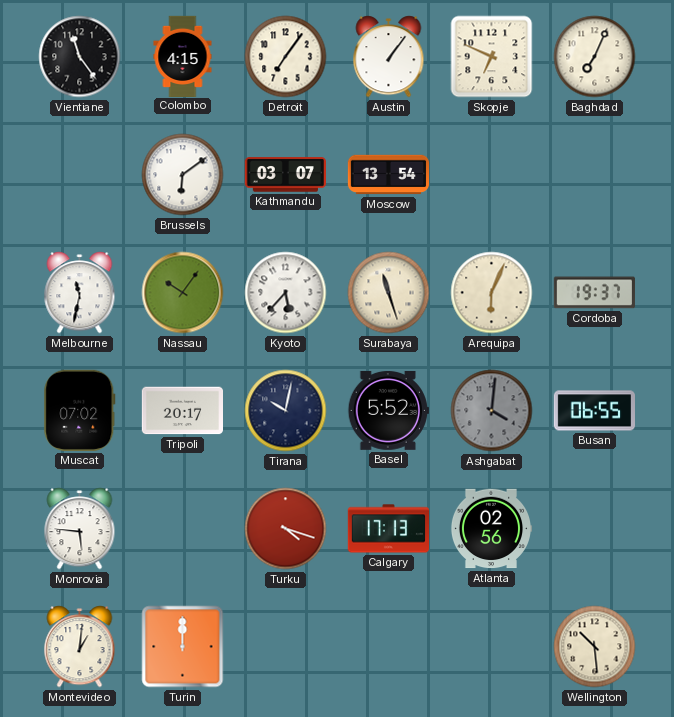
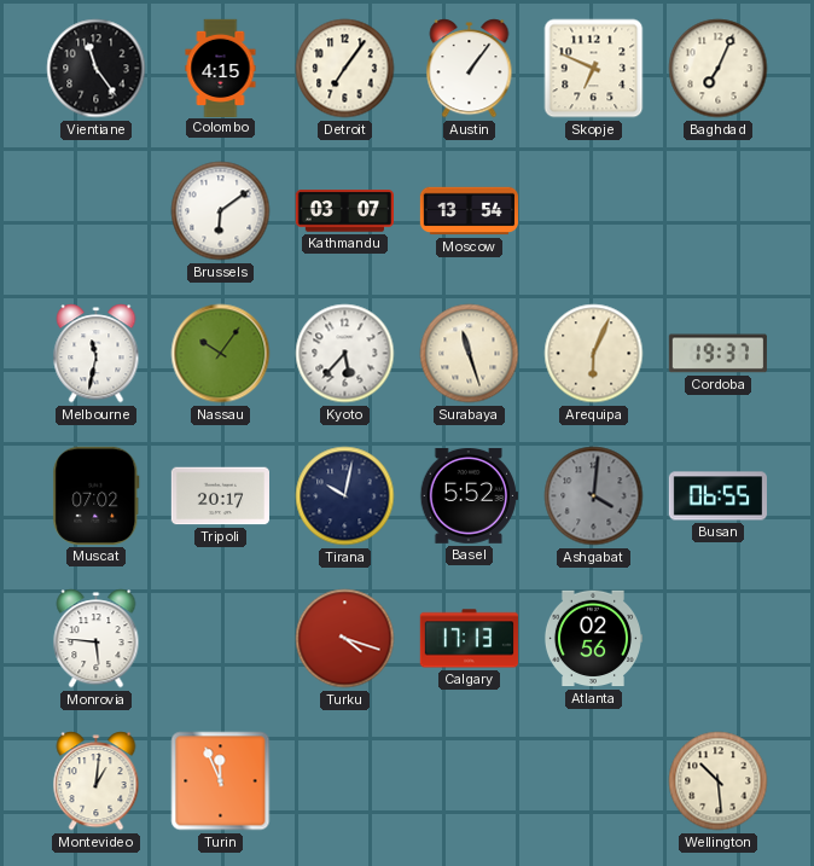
Turin: 12:00 -> 11:56 (221, 781)
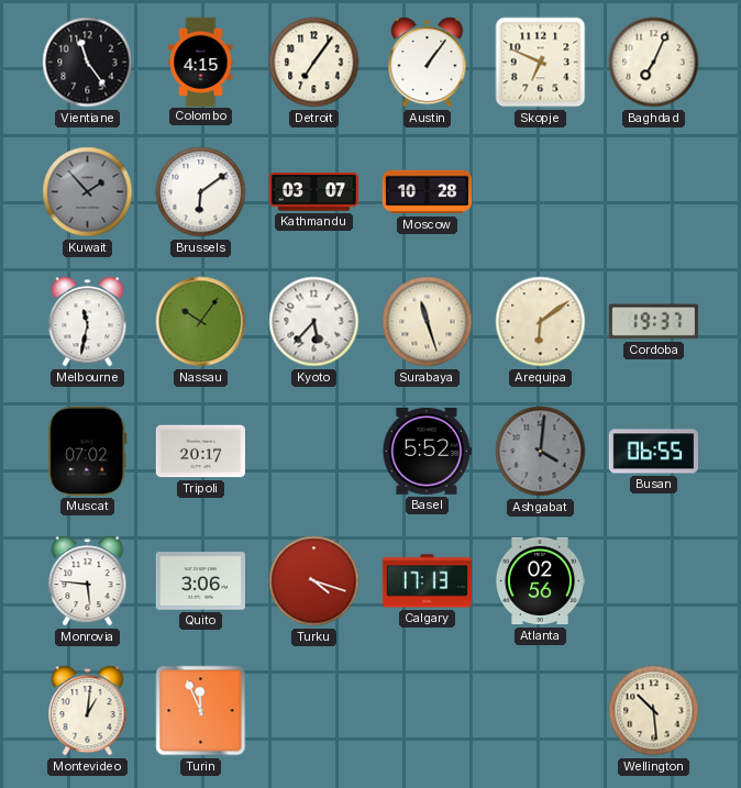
Kuwait: none -> 1:53 (88, 192)
Moscow: 13:54 -> 10:28 (427, 192)
Arequipa: 6:04 -> 6:09 (541, 322)
Tirana: 10:02 -> none (345, 496)
Quito: none -> 3:06 (200, 581)
